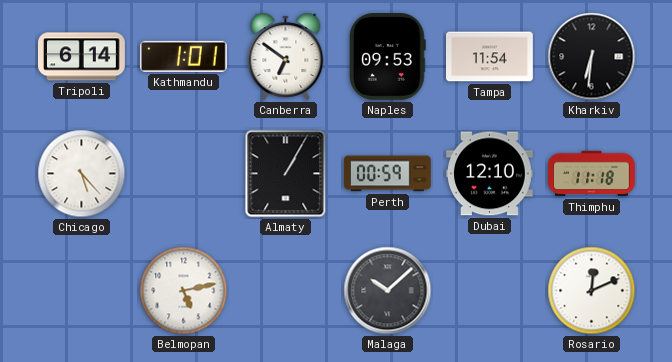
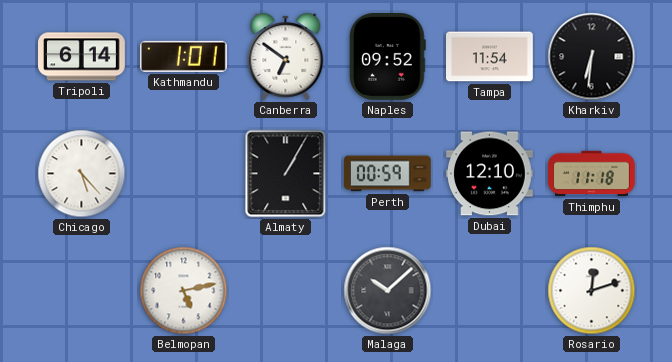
Naples: 09:53 -> 09:52 (388, 57)
Rosario: 12:11 -> 12:12 (592, 291)
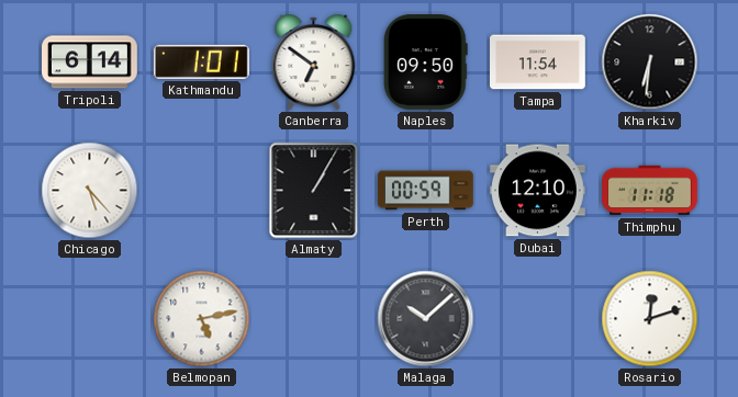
Naples: 09:52 -> 09:50 (426, 63)
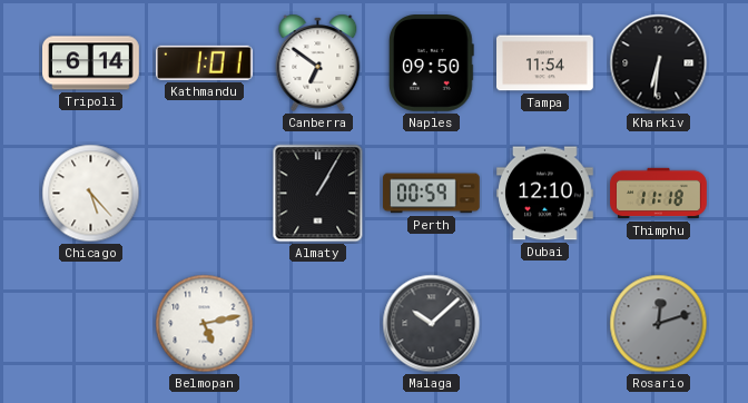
Rosario dial: white -> grey (659, 324)
